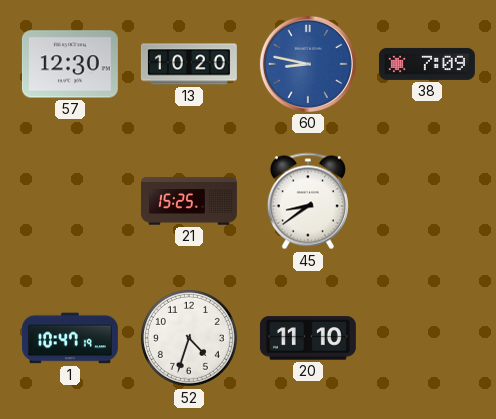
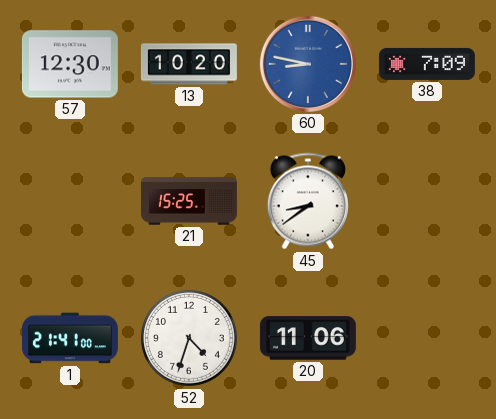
1: 10:47 -> 21:41 (70, 338)
20: 11:10 -> 11:06 (308, 338)
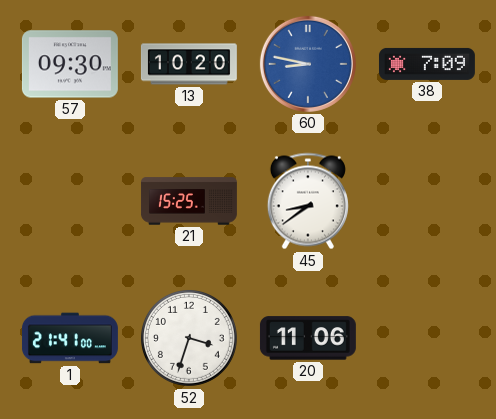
57: 12:30 -> 09:30 (70, 64)
52: 4:33 -> 3:33 (189, 338)
